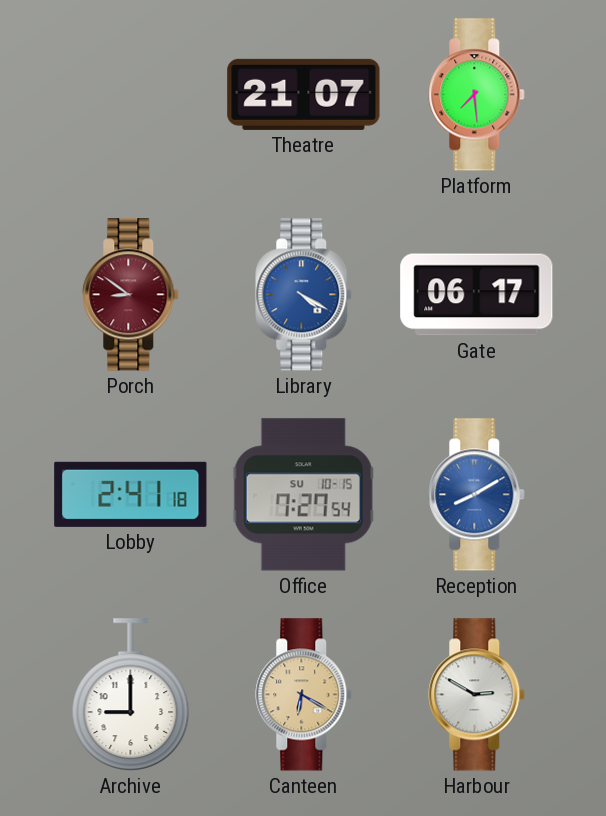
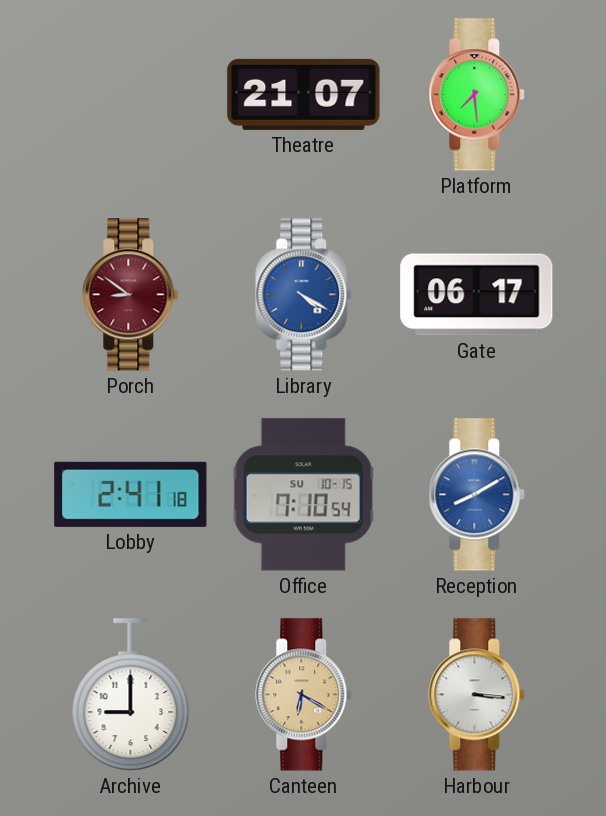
Office: 7:27 -> 7:10 (303, 495)
Harbour: 2:50 -> 3:16 (477, 695)
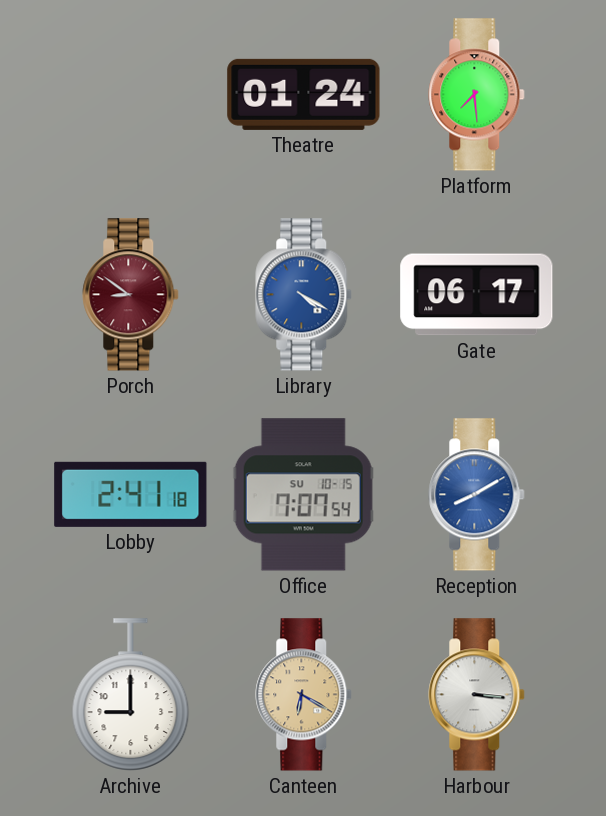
Theatre: 21:07 -> 01:24 (304, 94)
Office: 7:10 -> 7:07 (303, 495)
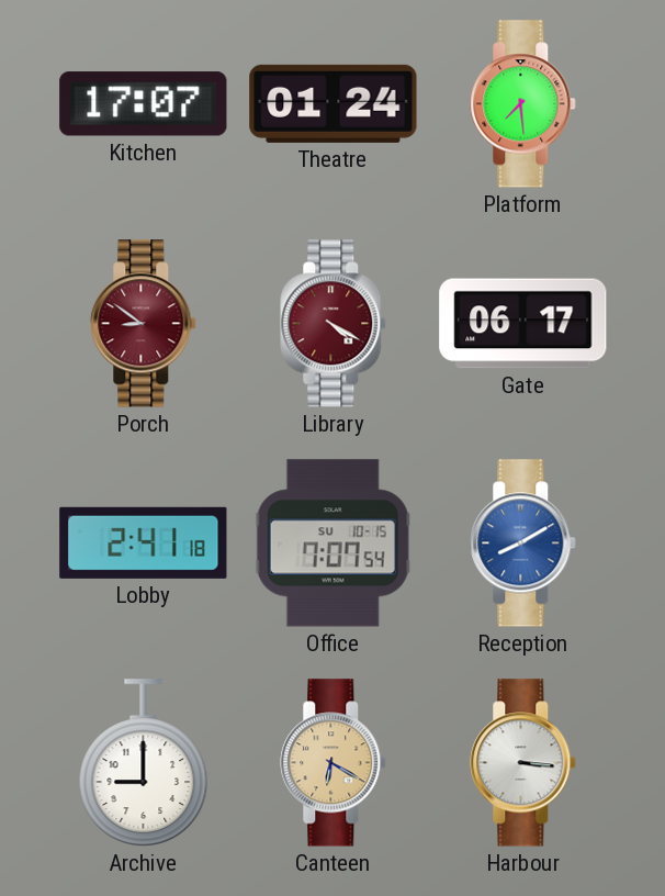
Kitchen: none -> 17:07 (144, 104)
Library dial: blue -> burgundy (334, 324)
